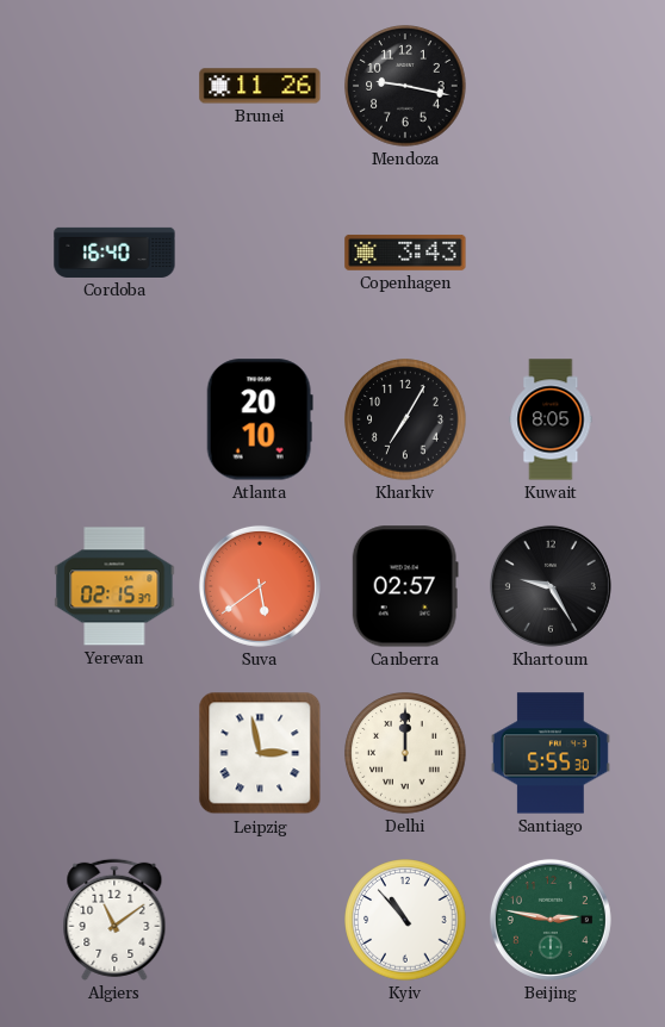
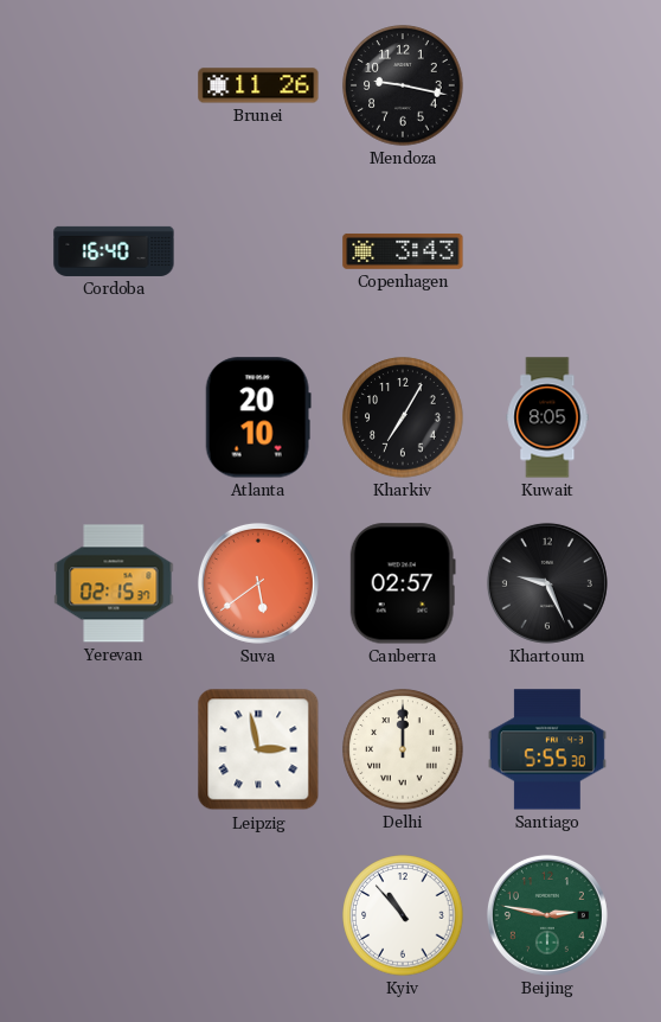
Khartoum: 9:25 -> 9:26 (547, 583)
Algiers: 11:09 -> none (114, 920)
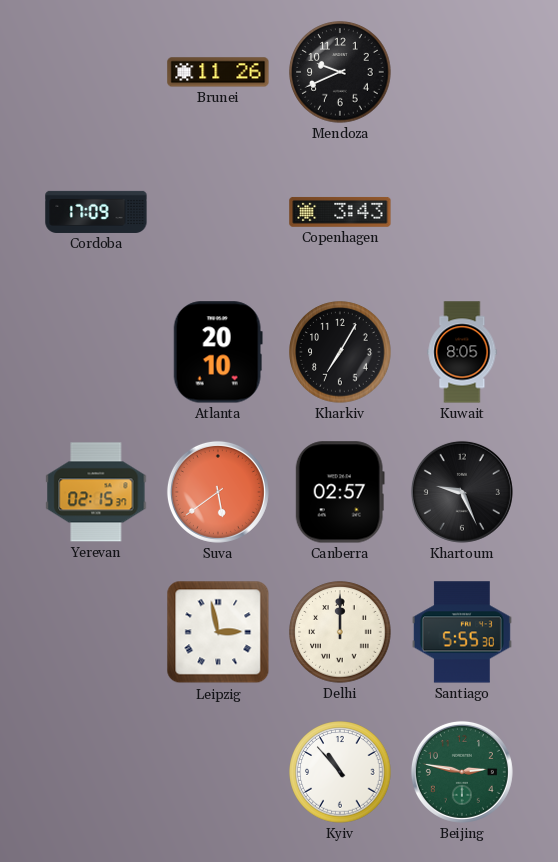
Mendoza: 9:17 -> 9:41 (340, 72)
Cordoba: 16:40 -> 17:09 (96, 212)
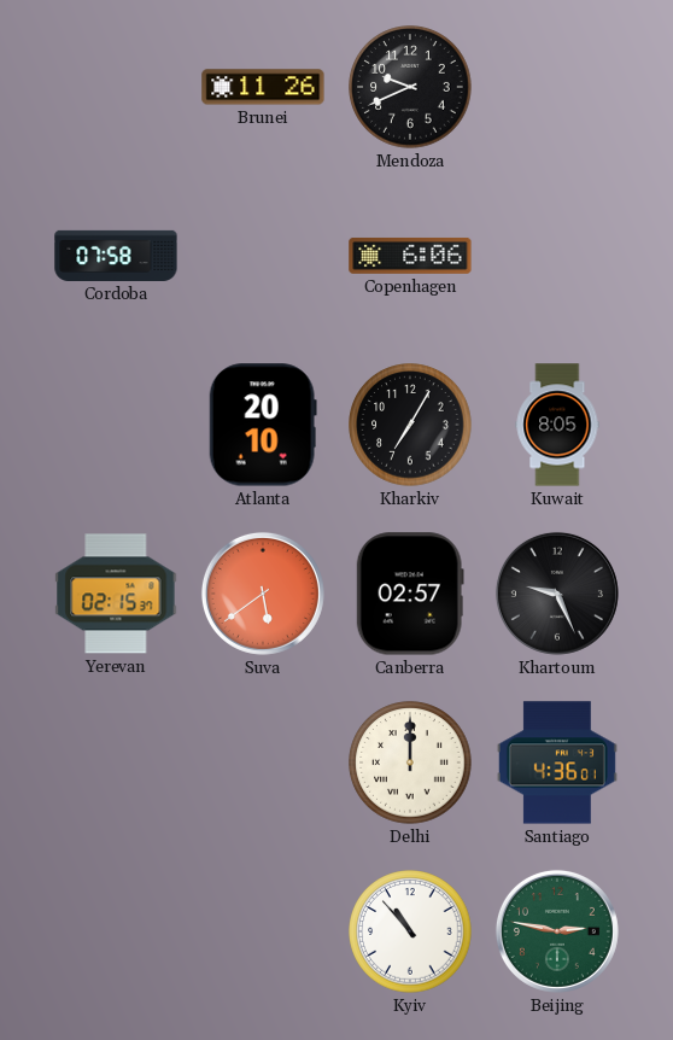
Cordoba: 17:09 -> 07:58 (116, 256)
Copenhagen: 3:43 -> 6:06 (410, 256)
Leipzig: 2:58 -> none (218, 632)
Santiago: 5:55 -> 4:36 (557, 763)
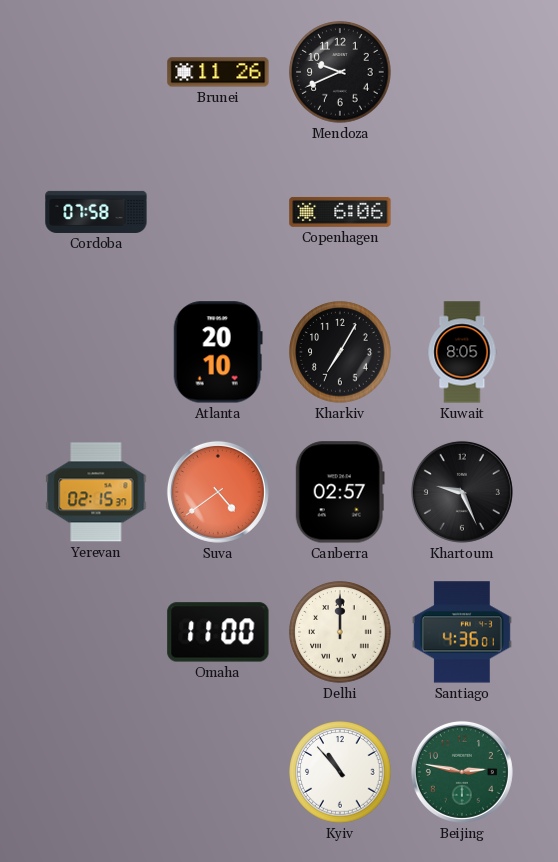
Suva: 5:39 -> 4:39 (218, 492)
Omaha: none -> 11:00 (218, 632)
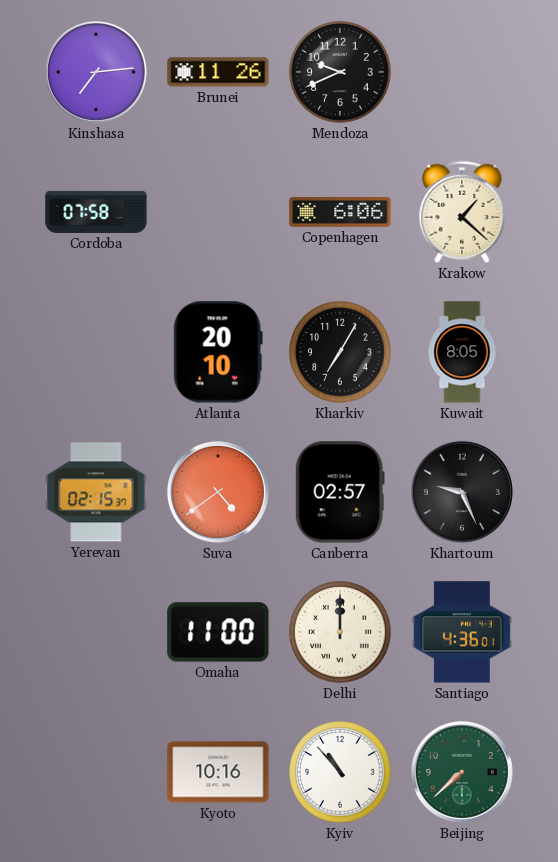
Kinshasa: none -> 7:14 (96, 72)
Krakow: none -> 1:22 (462, 212)
Kyoto: none -> 10:16 (218, 772)
Beijing: 2:47 -> 7:38 (462, 772)
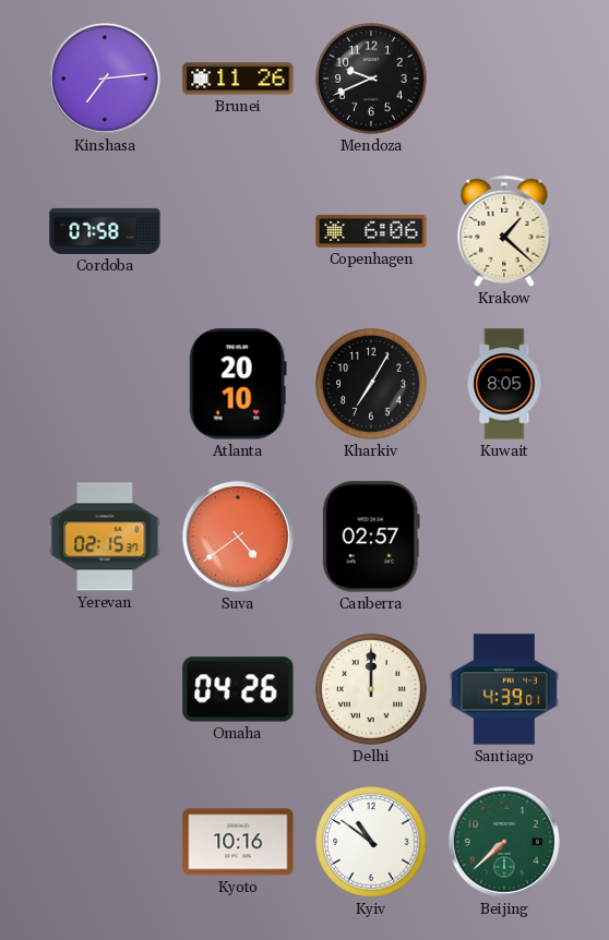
Khartoum: 9:26 -> none (462, 492)
Omaha: 11:00 -> 04:26 (238, 689)
Santiago: 4:36 -> 4:39 (504, 689)
Kyiv: 10:53 -> 10:51 (371, 842)
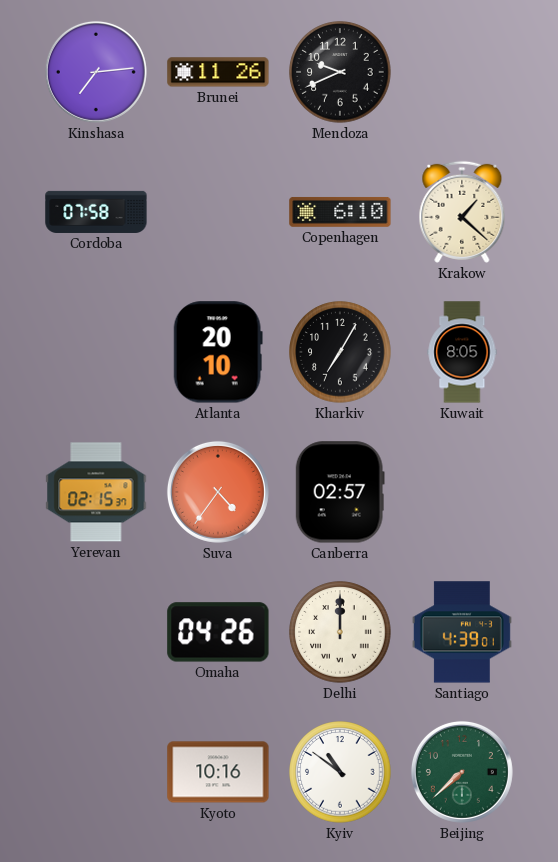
Copenhagen: 6:06 -> 6:10 (340, 212)
Suva: 4:39 -> 4:36 (218, 492)
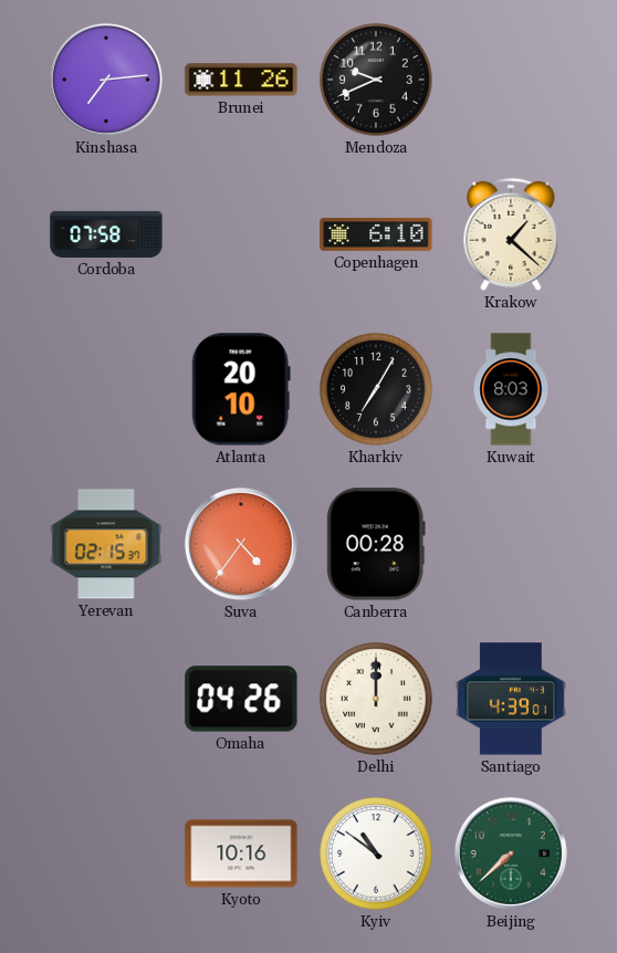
Kuwait: 8:05 -> 8:03 (511, 389)
Canberra: 02:57 -> 00:28 (376, 544)
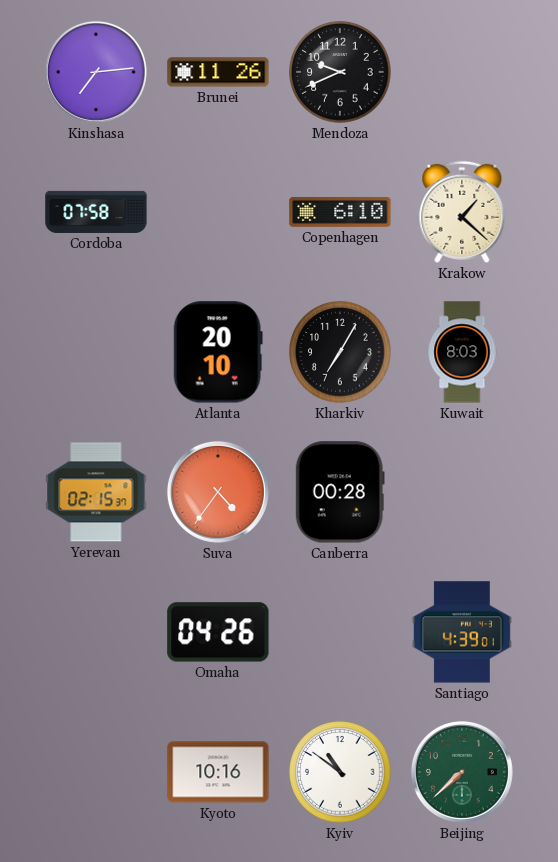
Delhi: 12:00 -> none (376, 699)
